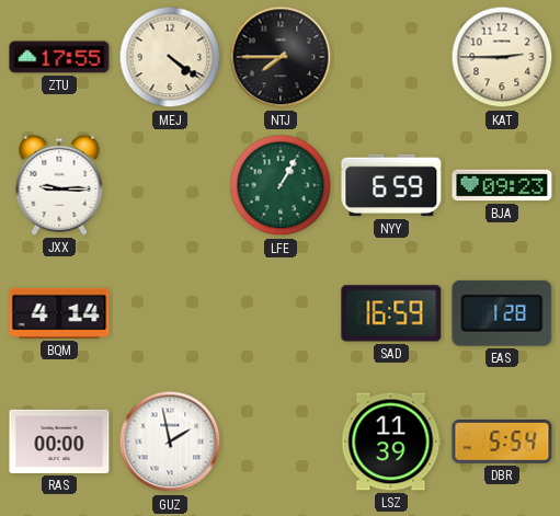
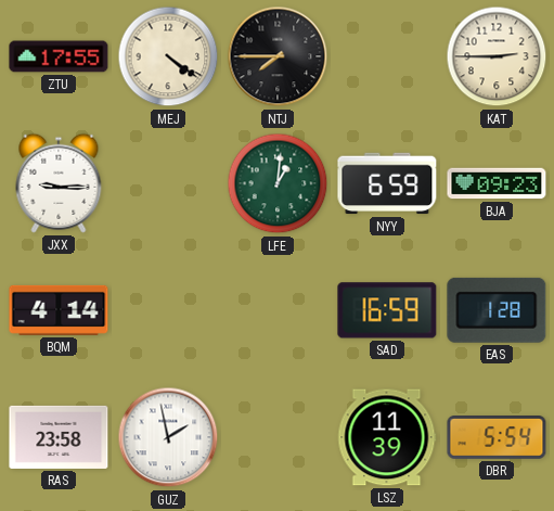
LFE: 1:05 -> 1:01 (278, 183)
RAS: 00:00 -> 23:58 (59, 437)
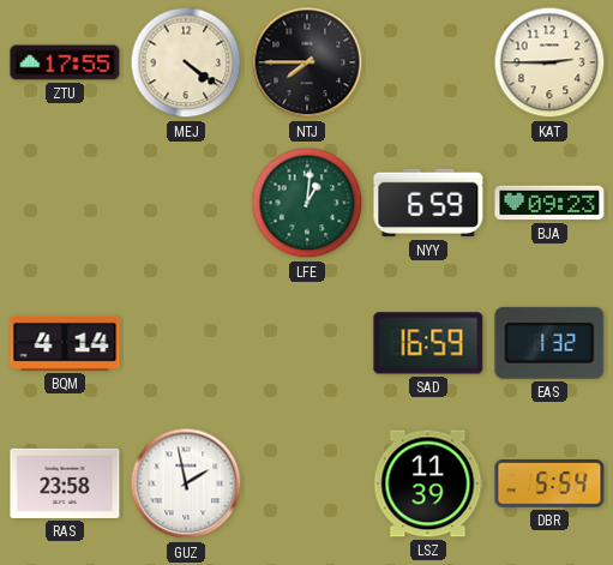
JXX: 9:15 -> none (59, 183)
EAS: 1:28 -> 1:32 (549, 343)
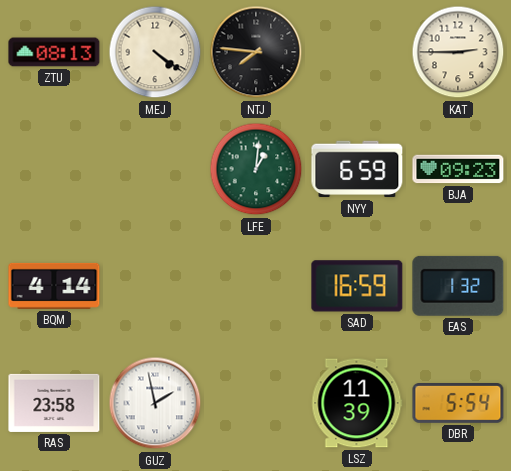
ZTU: 17:55 -> 08:13 (54, 52)
NTJ: 7:45 -> 7:46 (256, 52)
